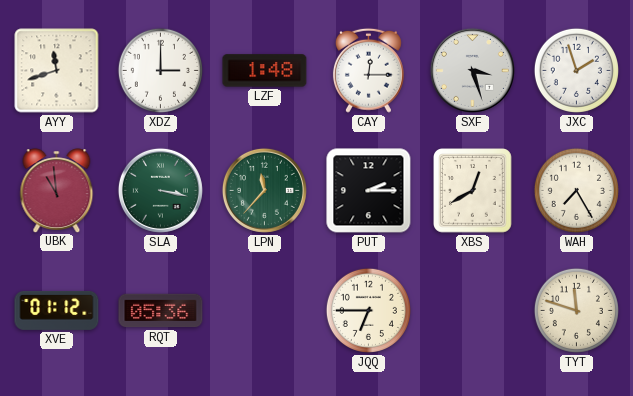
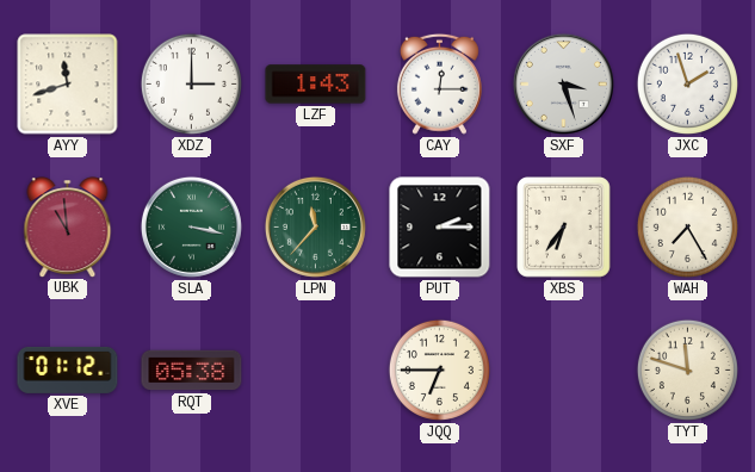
LZF: 1:48 -> 1:43 (316, 85)
XBS: 12:40 -> 6:36 (564, 228)
RQT: 05:36 -> 05:38 (192, 371)
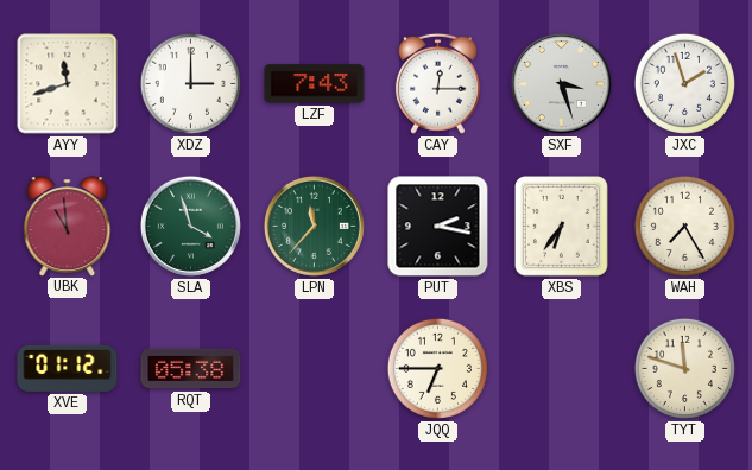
LZF: 1:43 -> 7:43 (315, 84)
SLA: 3:17 -> 3:57 (190, 226)
PUT: 2:15 -> 2:17 (438, 227)
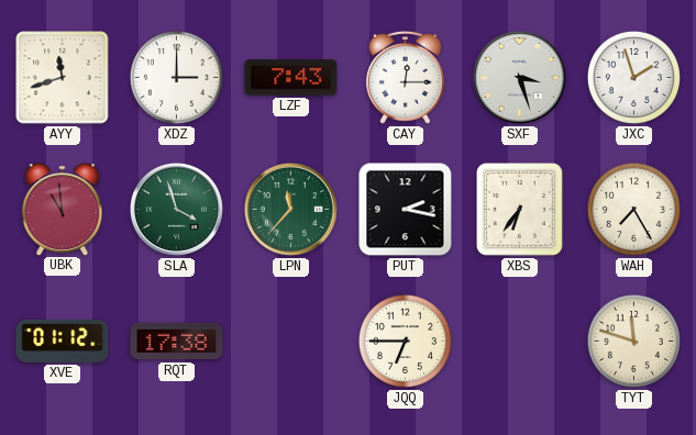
RQT: 05:38 -> 17:38 (177, 342)
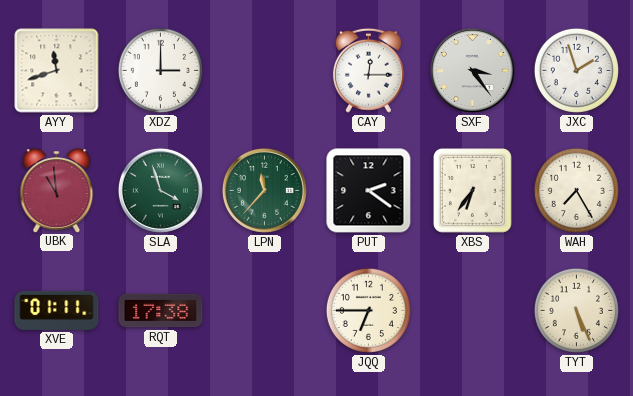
LZF: 7:43 -> none (291, 78)
SXF: 3:27 -> 3:24 (472, 70)
PUT: 2:17 -> 2:21 (369, 191)
XVE: 01:12 -> 01:11 (57, 310)
TYT: 11:48 -> 5:26 (576, 310)
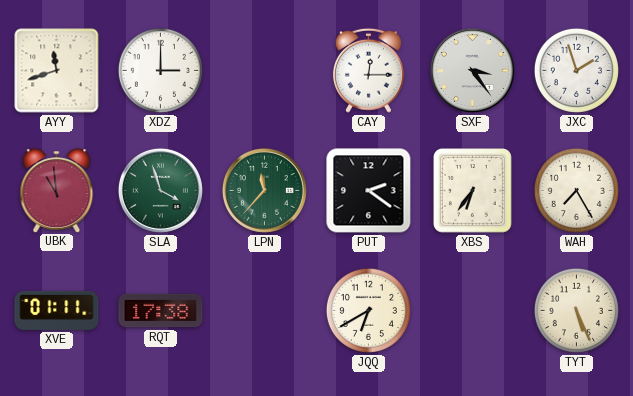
JQQ: 6:45 -> 6:40 (368, 310)
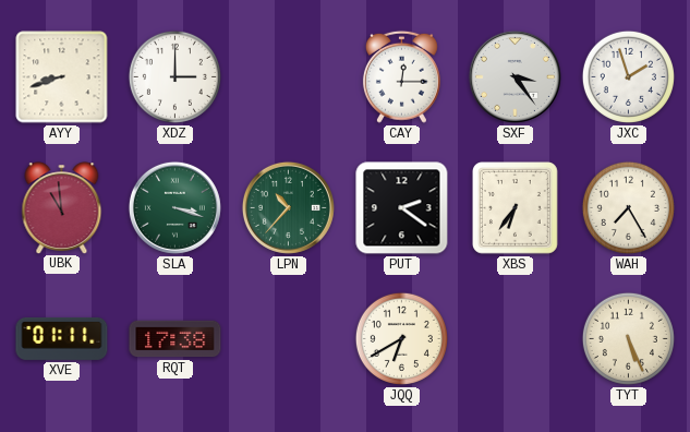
AYY: 11:42 -> 8:42 (62, 77)
SLA: 3:57 -> 3:18 (174, 207)
LPN: 11:37 -> 10:37 (288, 207)
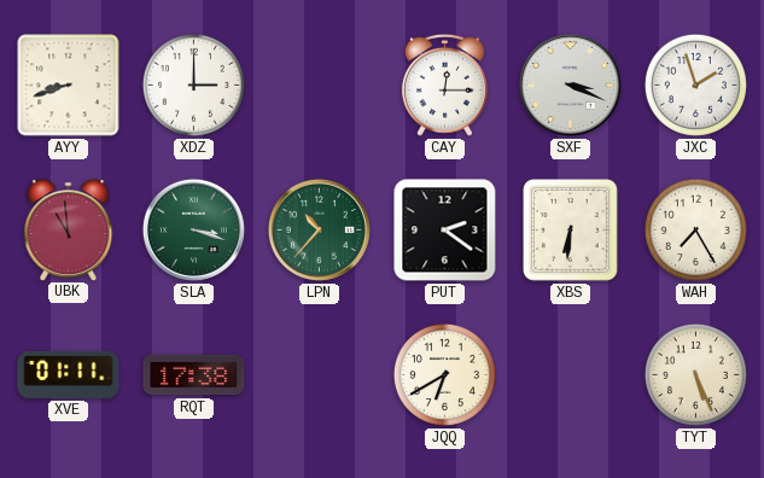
SXF: 3:24 -> 3:19 (570, 84)
XBS: 6:36 -> 6:31 (571, 231)
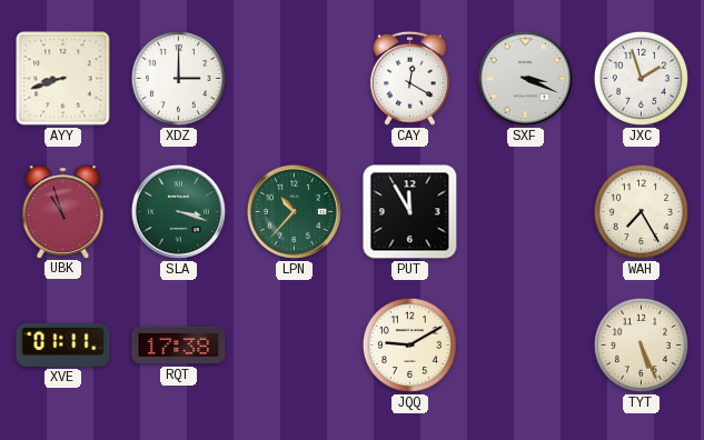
CAY: 12:15 -> 12:20 (409, 78)
UBK: 10:59 -> 10:57 (63, 211)
PUT: 2:21 -> 11:55 (410, 212)
XBS: 6:31 -> none (571, 231)
JQQ: 6:40 -> 9:10 (409, 344)
